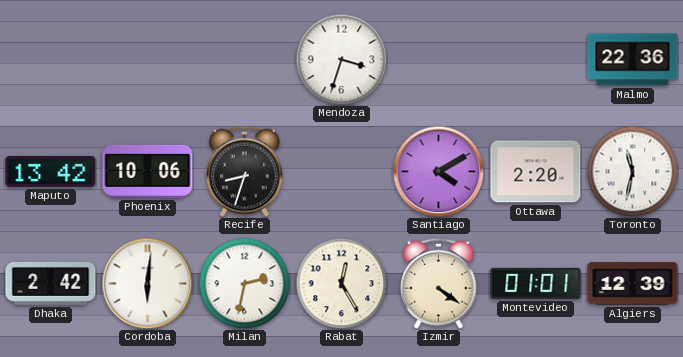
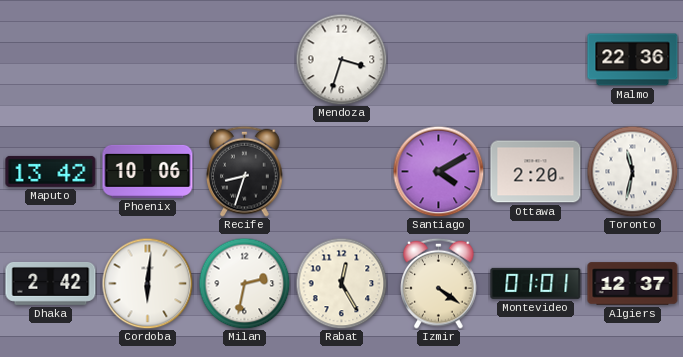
Algiers: 12:39 -> 12:37 (633, 284)
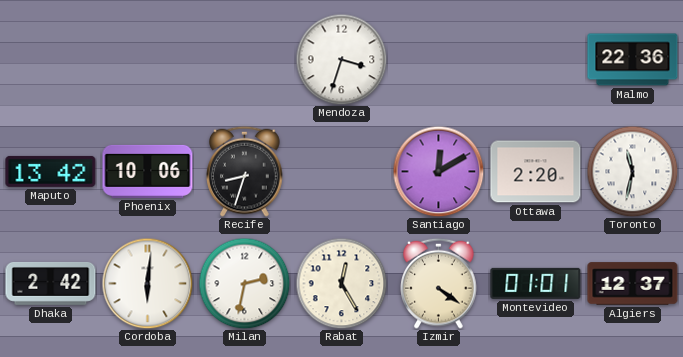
Santiago: 4:10 -> 12:10 (438, 171)
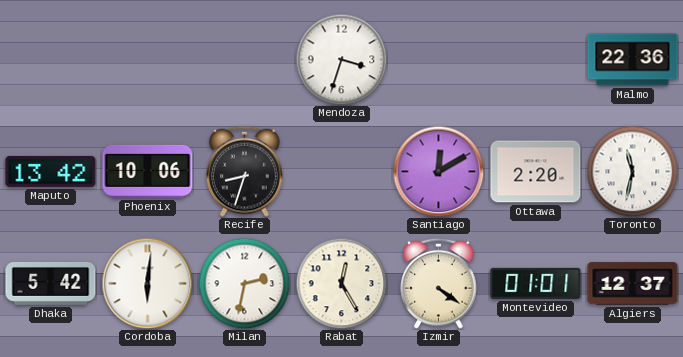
Dhaka: 2:42 -> 5:42 (51, 284)
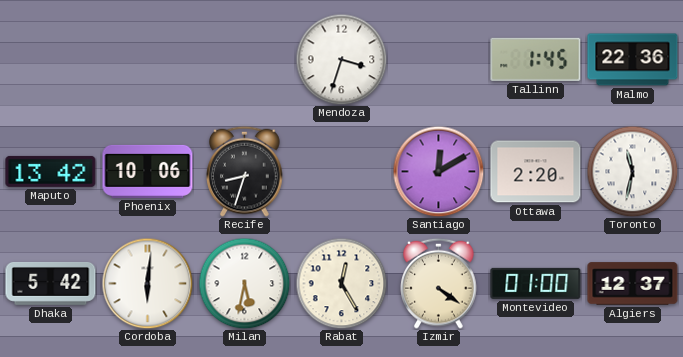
Tallinn: none -> 1:45 (536, 59)
Milan: 2:32 -> 5:32 (244, 283)
Montevideo: 01:01 -> 01:00 (536, 283)
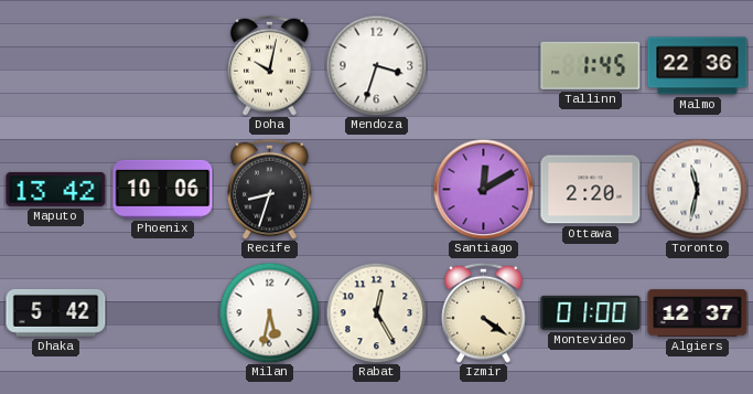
Doha: none -> 10:02 (270, 65)
Cordoba: 6:01 -> none (147, 283)
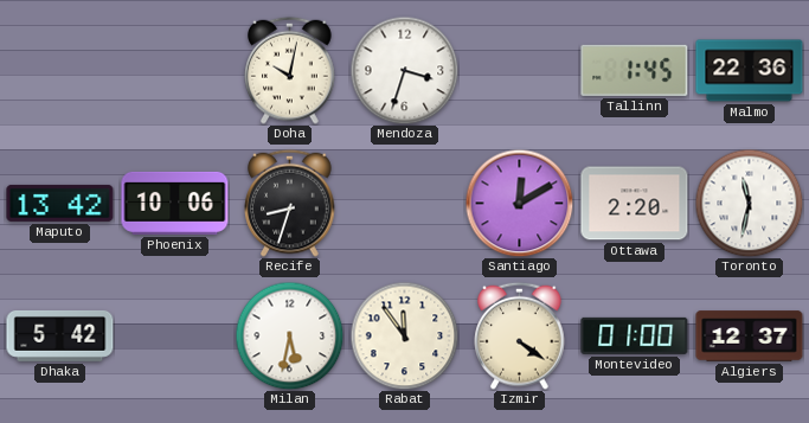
Rabat: 12:25 -> 11:54 (404, 335)
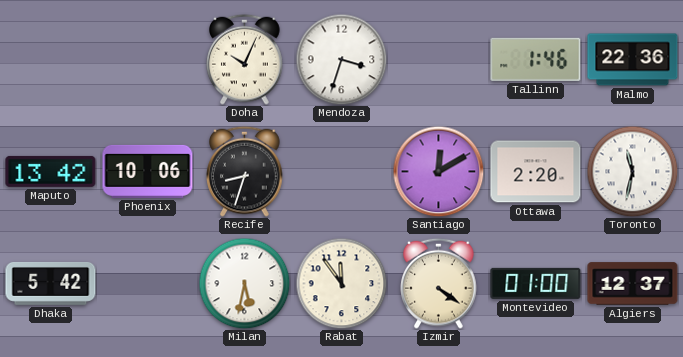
Doha: 10:02 -> 10:04 (245, 59)
Tallinn: 1:45 -> 1:46 (536, 59)
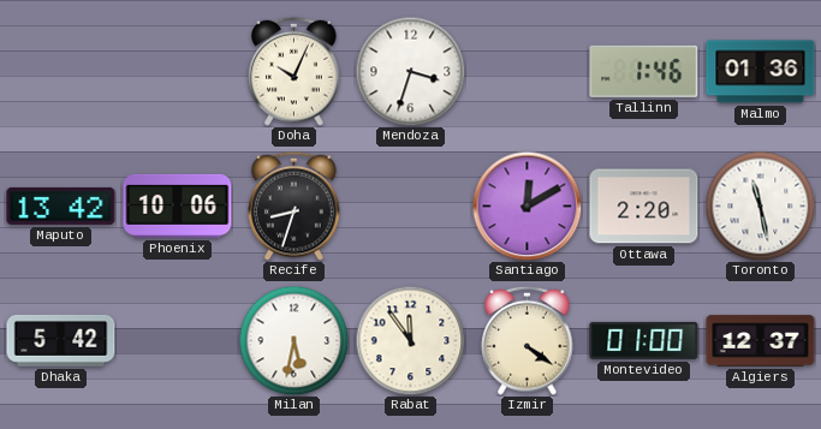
Malmo: 22:36 -> 01:36 (761, 72)
Toronto: 11:32 -> 11:28 (760, 205)
